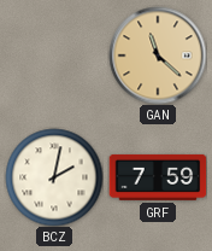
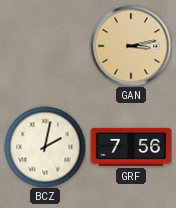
GAN: 11:22 -> 3:13 (131, 46)
GRF: 7:59 -> 7:56 (131, 147)
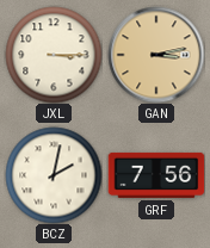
JXL: none -> 3:15 (54, 55)
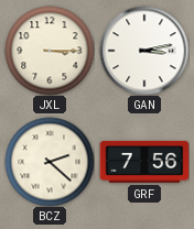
GAN dial: champagne -> white (144, 51)
BCZ: 2:02 -> 2:22 (50, 162)
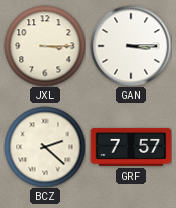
GAN: 3:13 -> 3:15 (131, 46)
GRF: 7:56 -> 7:57 (131, 147)
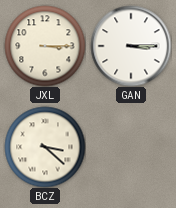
BCZ: 2:22 -> 3:22 (45, 147)
GRF: 7:57 -> none (131, 147)
